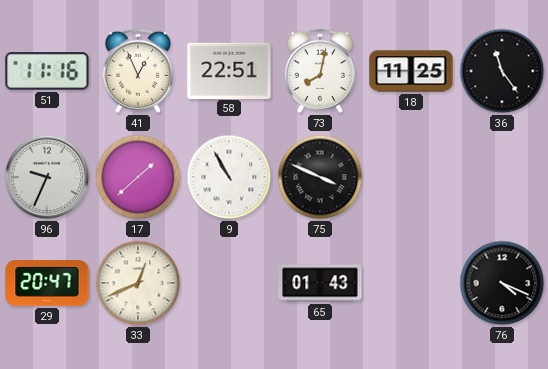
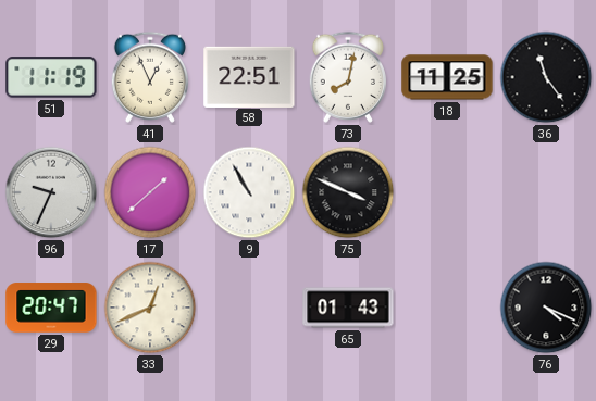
51: 11:16 -> 11:19 (51, 77)
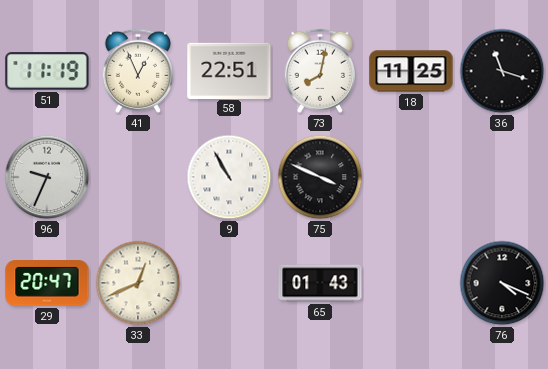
36: 11:24 -> 11:18 (502, 71)
17: 1:38 -> none (150, 192)
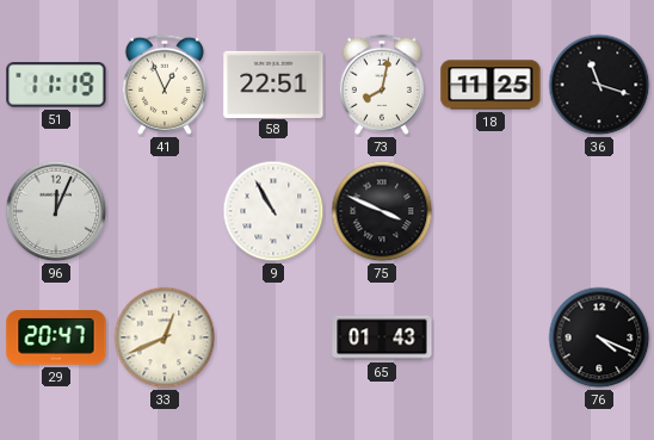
96: 9:34 -> 12:04 (56, 211)
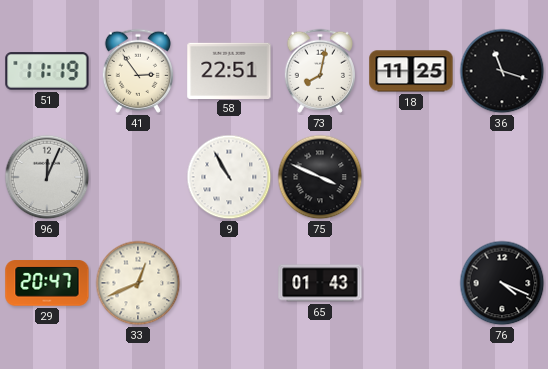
41: 12:56 -> 2:54 (138, 71)
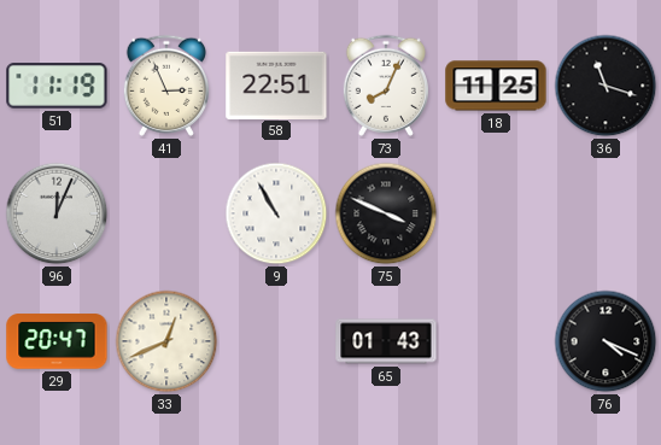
41: 2:54 -> 2:56 (166, 86)
73: 8:02 -> 8:04 (386, 86)
